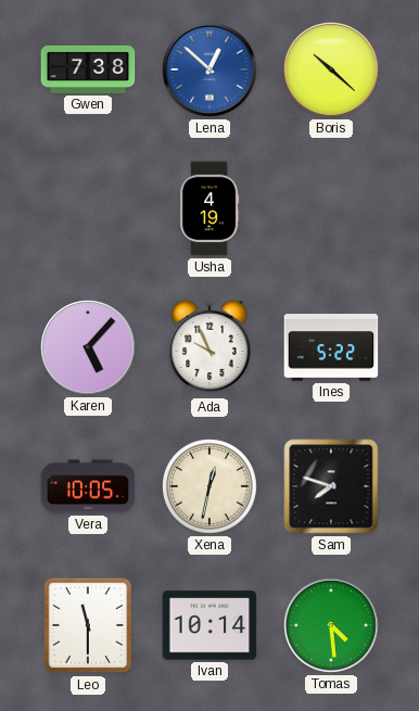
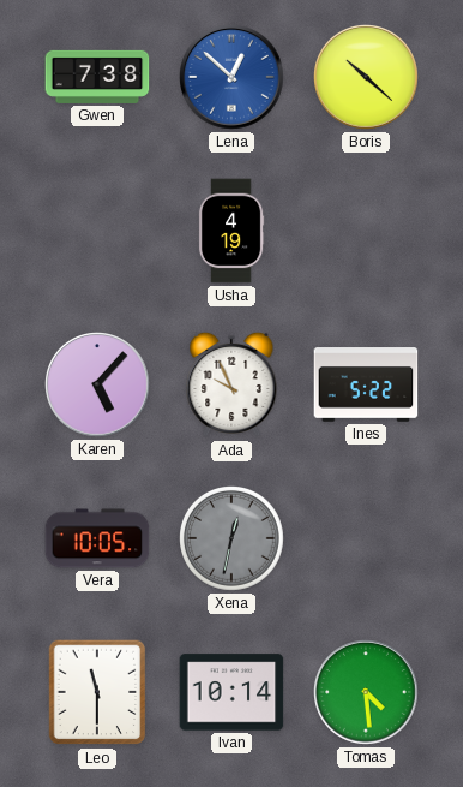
Xena dial: cream -> grey (233, 539)
Sam: 7:48 -> none (331, 486)
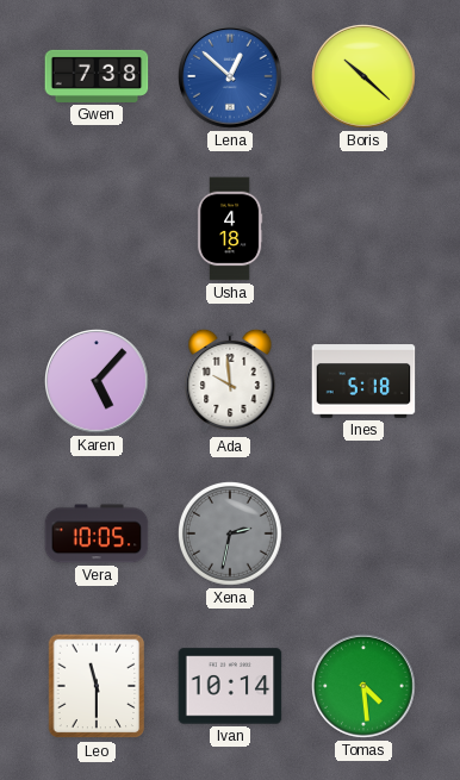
Usha: 4:19 -> 4:18 (230, 229)
Ada: 9:56 -> 9:59 (230, 381)
Ines: 5:22 -> 5:18 (363, 381)
Xena: 12:32 -> 2:32 (231, 535)
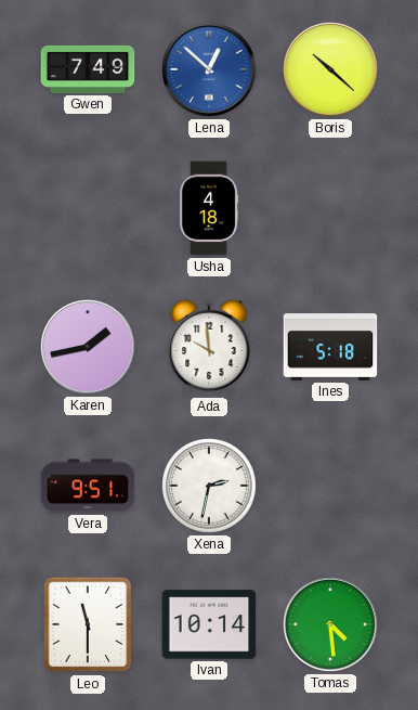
Gwen: 7:38 -> 7:49 (88, 69)
Karen: 5:07 -> 1:43 (89, 348)
Vera: 10:05 -> 9:51 (88, 486)
Xena dial: grey -> white (210, 487)
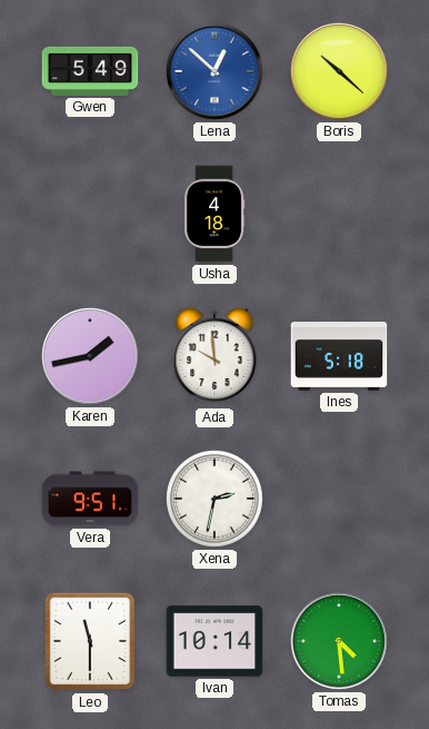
Gwen: 7:49 -> 5:49 (90, 71)
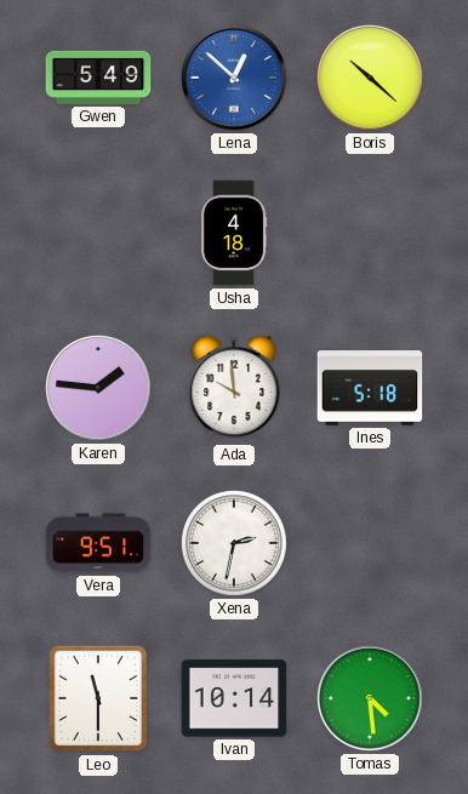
Karen: 1:43 -> 1:46 (99, 389)
